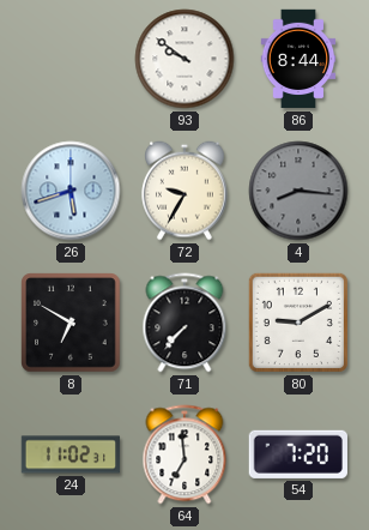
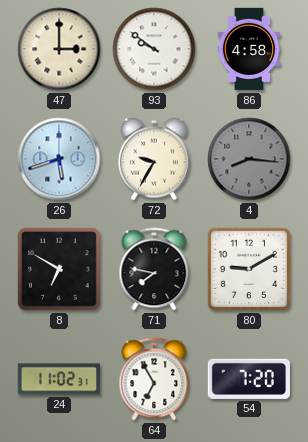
47: none -> 3:00 (59, 49)
86: 8:44 -> 4:58 (249, 49)
71: 7:37 -> 7:47 (154, 269)
64: 6:59 -> 6:55 (154, 379)
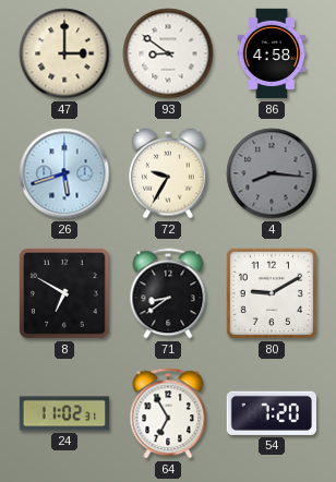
93: 9:51 -> 8:51 (168, 53)
71: 7:47 -> 8:39 (168, 293)
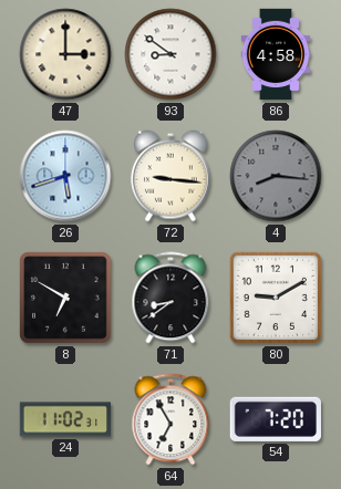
72: 9:35 -> 9:16 (172, 176)
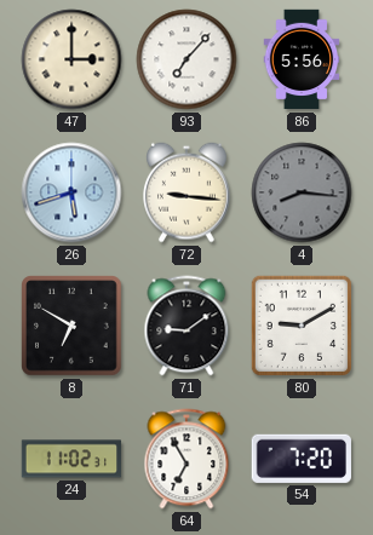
93: 8:51 -> 7:07 (187, 59)
86: 4:58 -> 5:56 (302, 59)
71: 8:39 -> 9:09 (187, 326)
